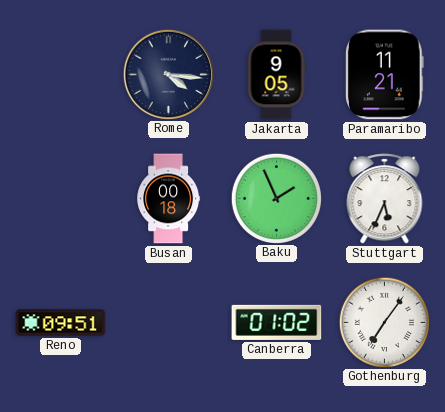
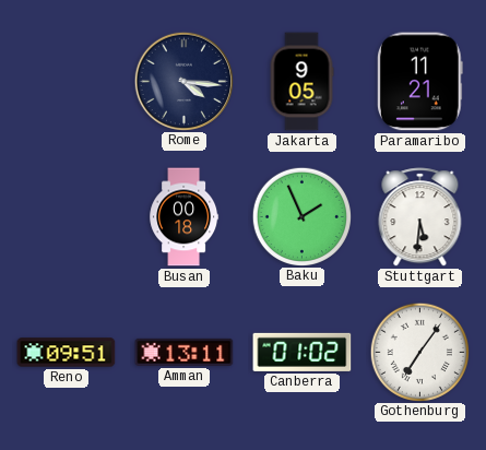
Stuttgart: 5:34 -> 5:31 (420, 217)
Amman: none -> 13:11 (185, 352)
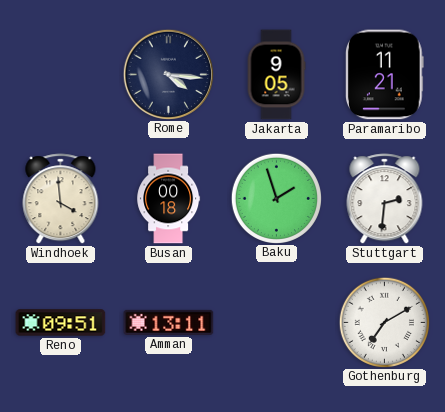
Windhoek: none -> 3:59 (61, 199)
Baku: 1:56 -> 1:57 (276, 198)
Stuttgart: 5:31 -> 2:31 (385, 199)
Canberra: 01:02 -> none (303, 352)
Gothenburg: 7:06 -> 7:10 (384, 322)
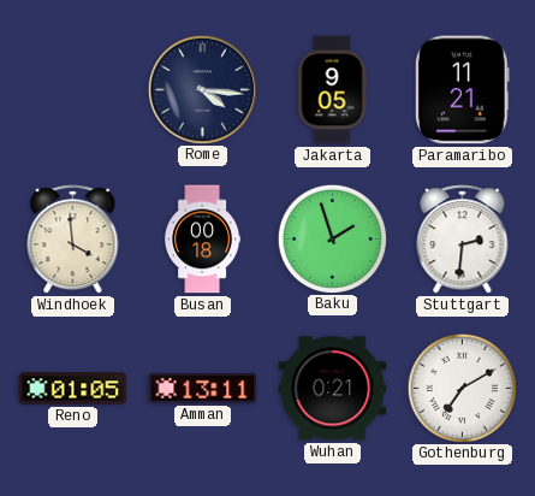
Reno: 09:51 -> 01:05 (73, 389)
Wuhan: none -> 0:21 (333, 389)
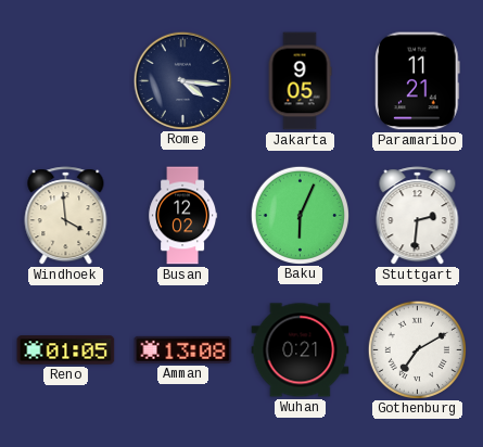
Busan: 00:18 -> 12:02 (183, 216)
Baku: 1:57 -> 6:04 (300, 215)
Amman: 13:11 -> 13:08 (183, 349)
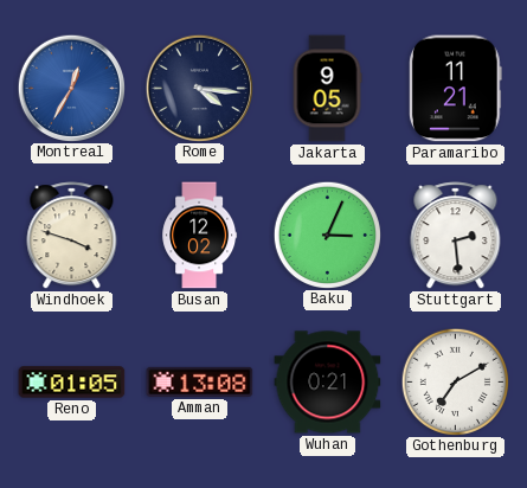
Montreal: none -> 12:35 (71, 88)
Windhoek: 3:59 -> 3:48 (72, 236)
Baku: 6:04 -> 3:04 (327, 235)
Stuttgart: 2:31 -> 2:29 (456, 236)
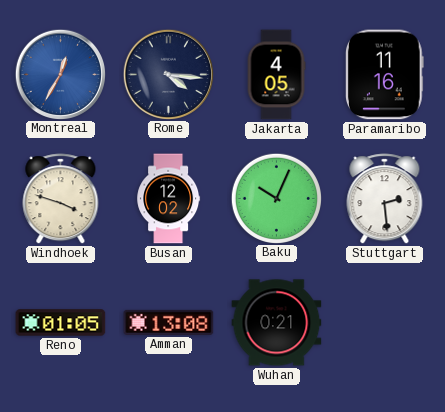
Jakarta: 9:05 -> 4:05 (276, 75)
Paramaribo: 11:21 -> 11:16 (384, 75)
Baku: 3:04 -> 10:04 (276, 198)
Gothenburg: 7:10 -> none (455, 381)
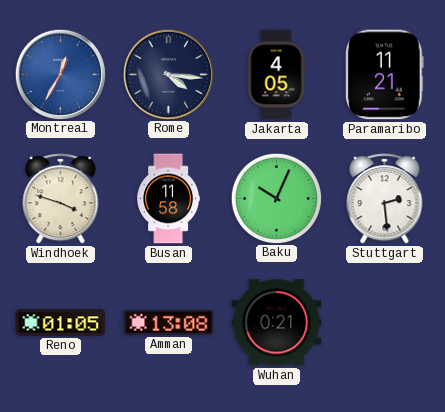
Paramaribo: 11:16 -> 11:21 (384, 75)
Busan: 12:02 -> 11:58 (169, 199)
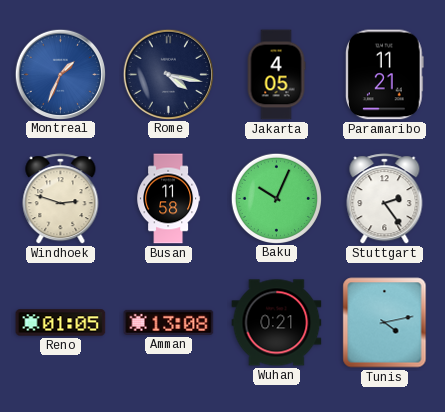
Montreal: 12:35 -> 1:34 (60, 74)
Rome: 4:16 -> 4:17 (168, 74)
Windhoek: 3:48 -> 2:48 (61, 199)
Stuttgart: 2:29 -> 2:24 (385, 199)
Tunis: none -> 4:13 (385, 323)
